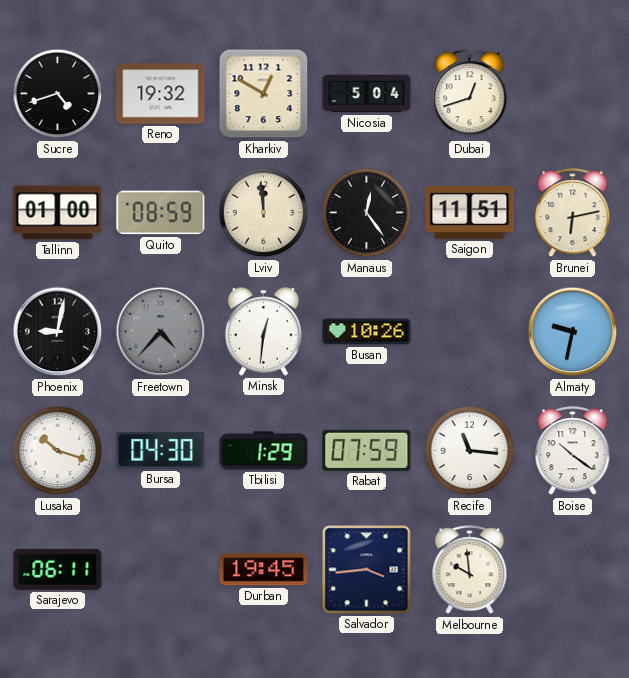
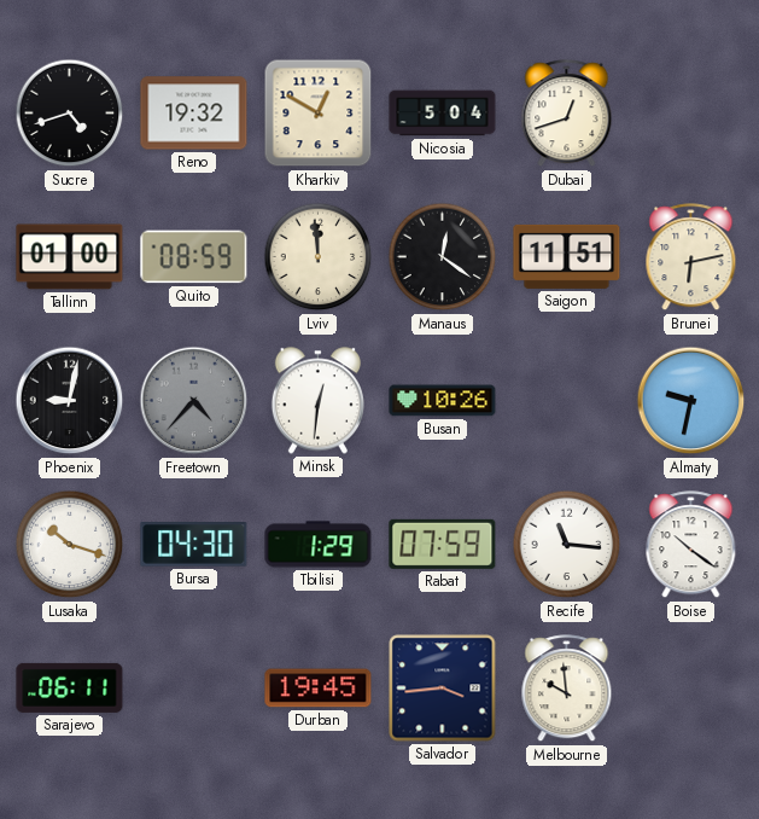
Manaus: 12:24 -> 12:21 (443, 257)
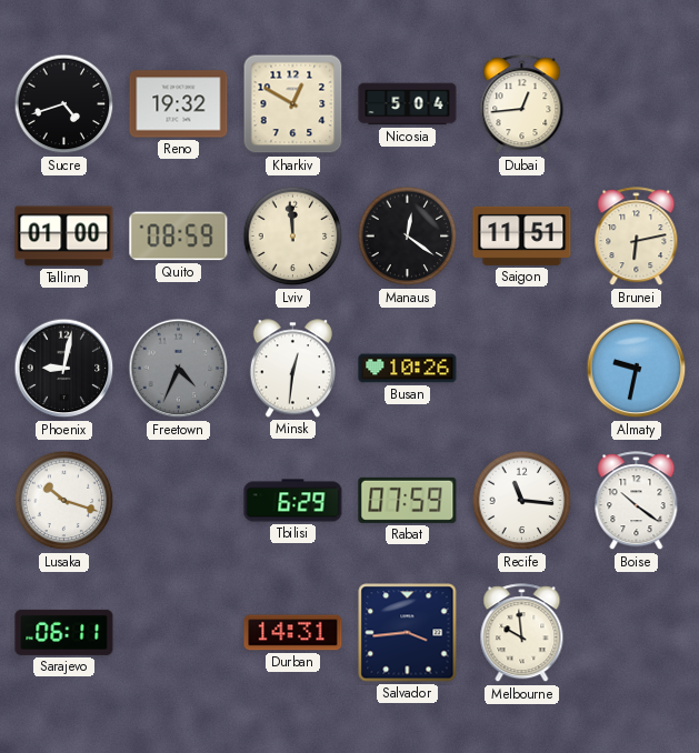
Dubai: 12:42 -> 12:44 (522, 104)
Freetown: 4:37 -> 4:34 (179, 369)
Bursa: 04:30 -> none (194, 545)
Tbilisi: 1:29 -> 6:29 (293, 501)
Durban: 19:45 -> 14:31 (293, 633)
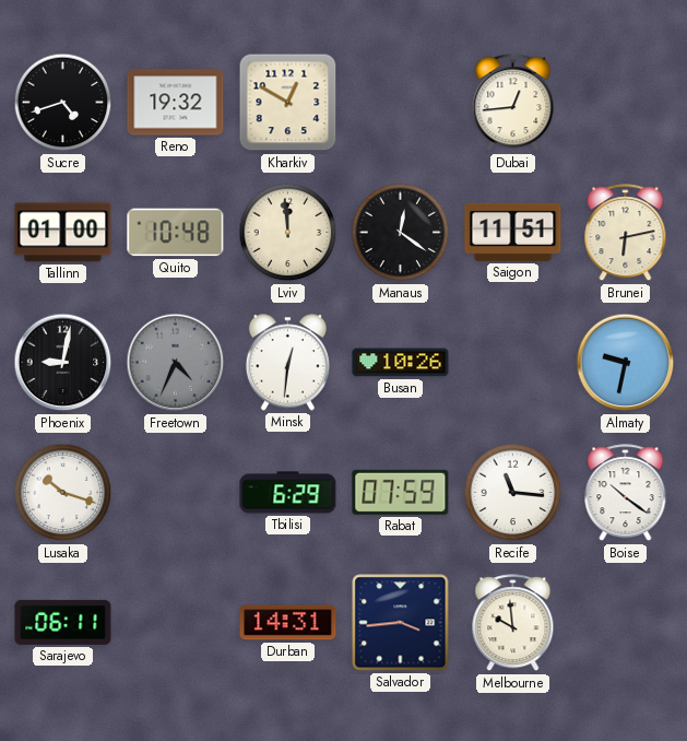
Nicosia: 5:04 -> none (408, 104)
Quito: 08:59 -> 10:48 (176, 233)
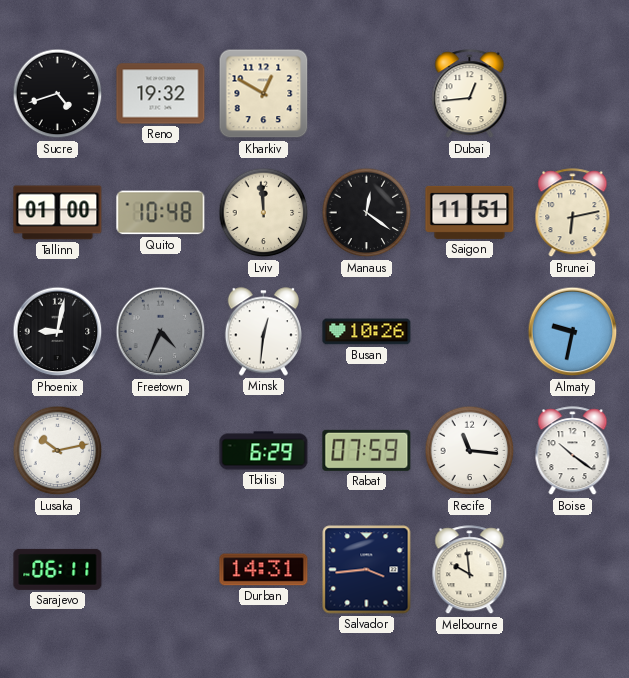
Lusaka: 10:18 -> 10:13 (58, 451)
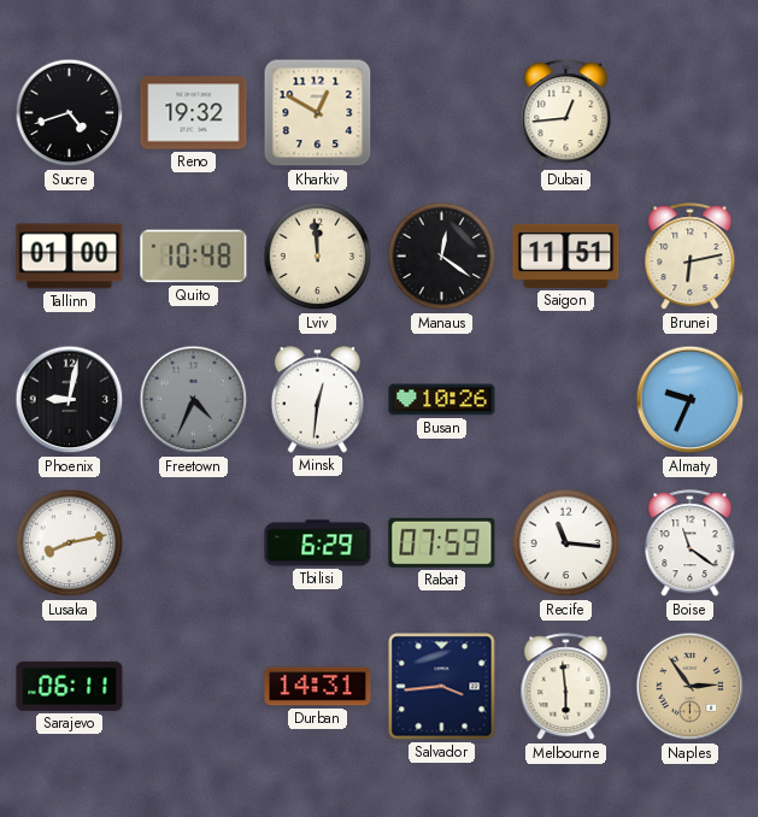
Almaty: 9:32 -> 9:34 (691, 400)
Lusaka: 10:13 -> 8:13 (70, 543)
Boise: 10:21 -> 11:21 (691, 543)
Melbourne: 9:59 -> 5:59 (566, 687)
Naples: none -> 2:54 (691, 687)
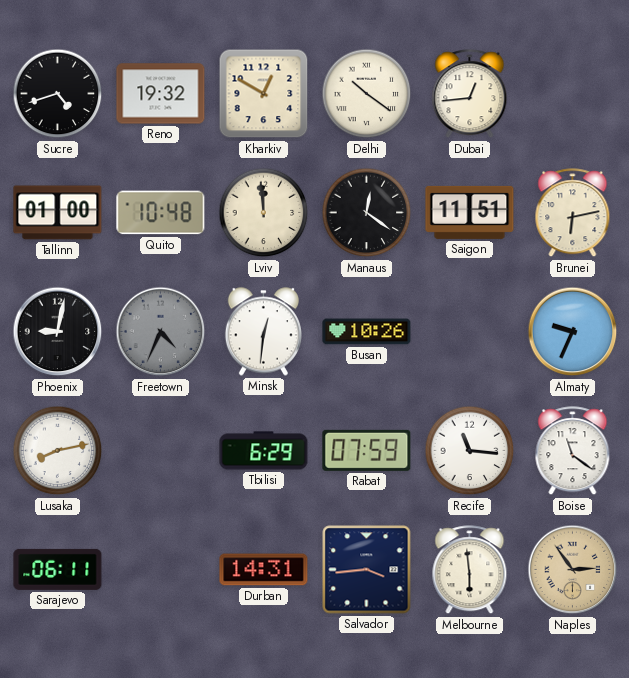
Delhi: none -> 10:21 (367, 94)
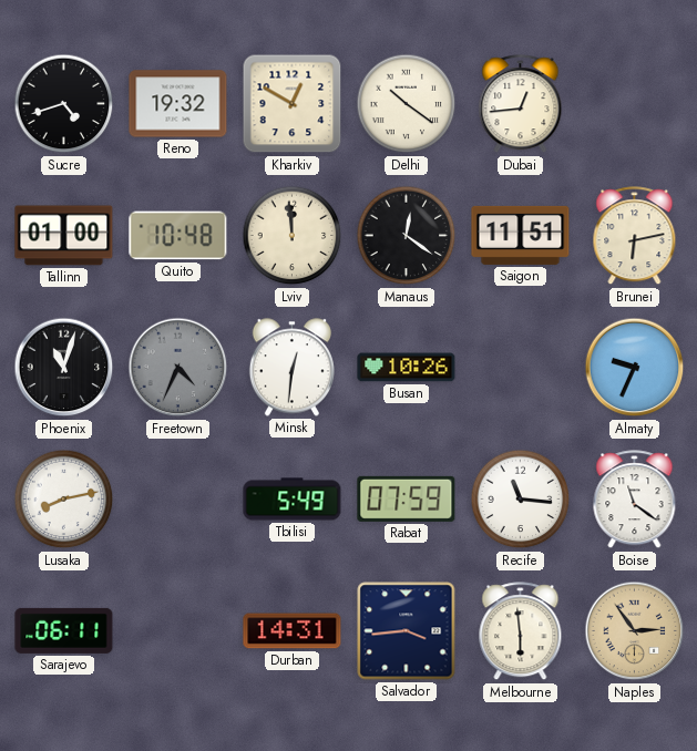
Phoenix: 9:02 -> 11:03 (64, 368)
Tbilisi: 6:29 -> 5:49 (293, 500)
